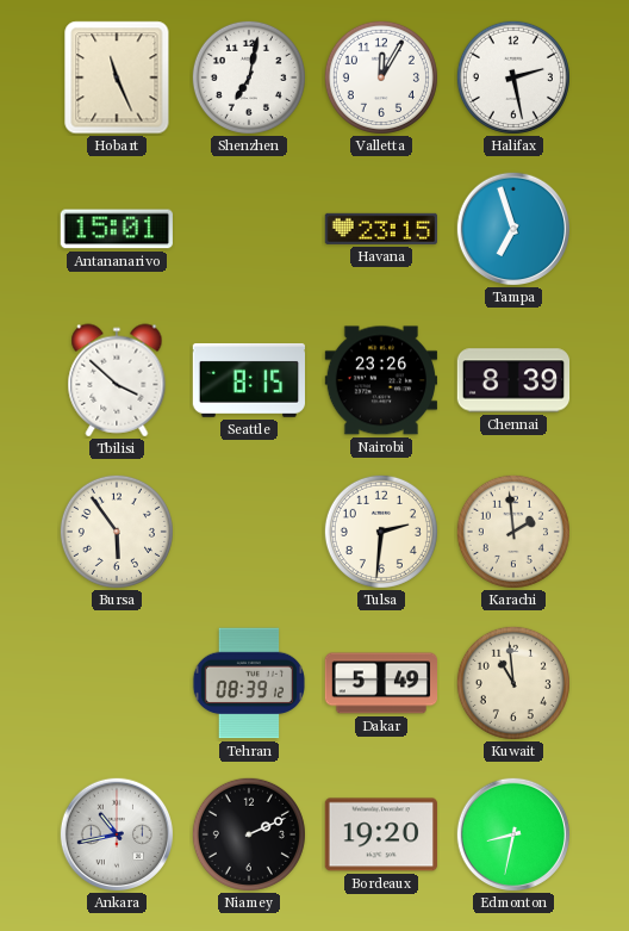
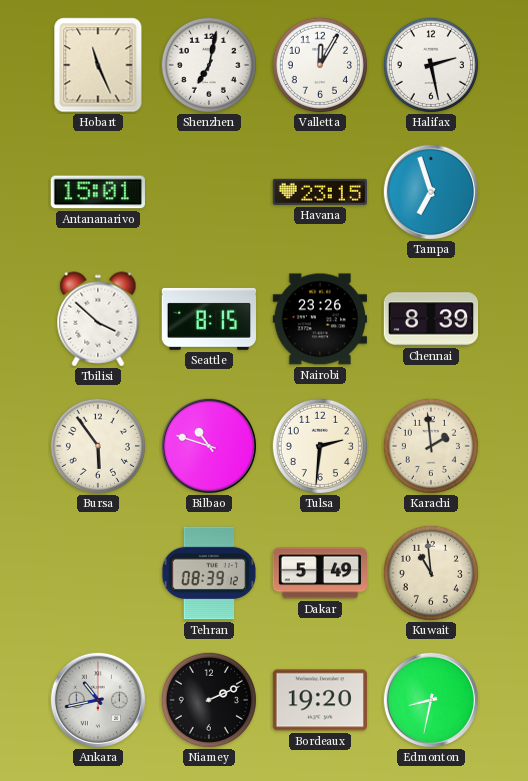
Bilbao: none -> 10:48 (208, 445)
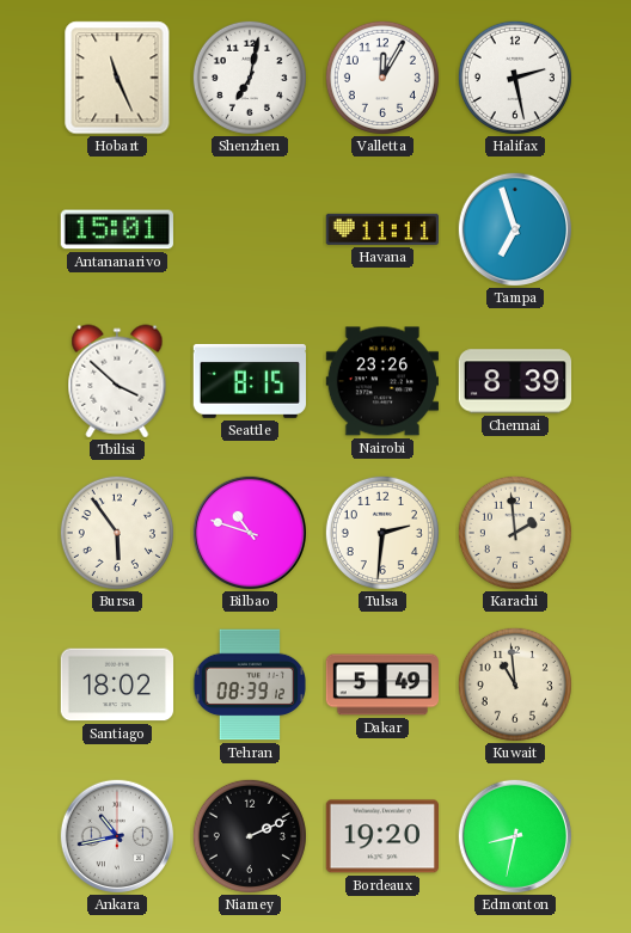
Havana: 23:15 -> 11:11 (381, 229)
Santiago: none -> 18:02 (117, 685)
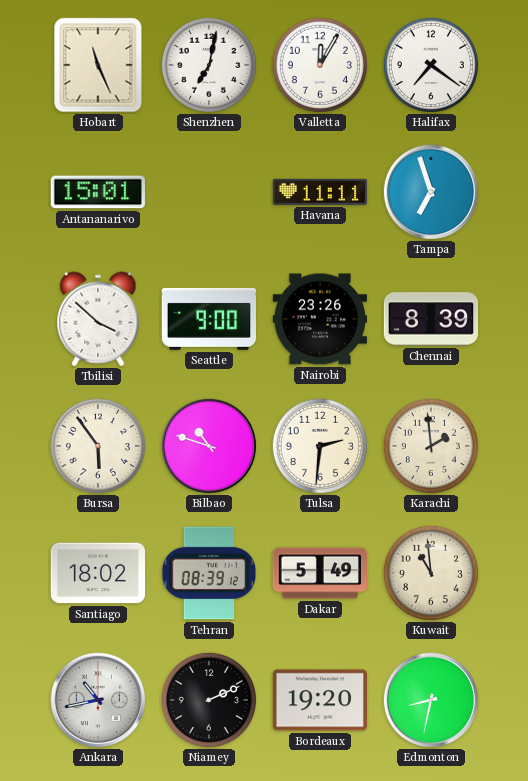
Halifax: 2:28 -> 7:21 (431, 65)
Seattle: 8:15 -> 9:00 (208, 319)
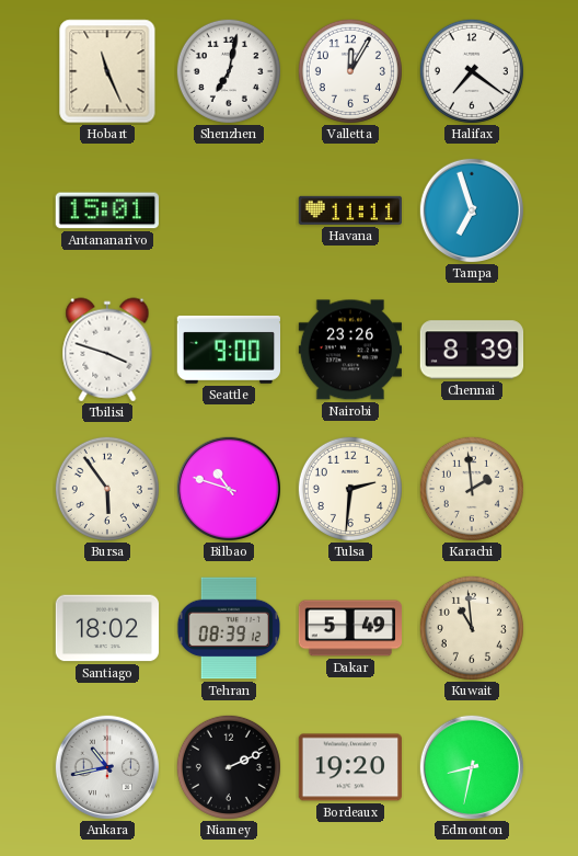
Tbilisi: 3:52 -> 3:48 (107, 350)
